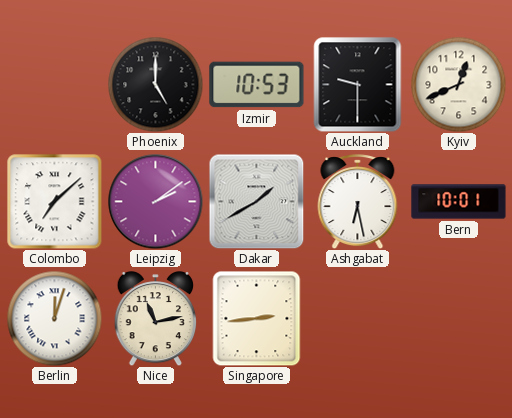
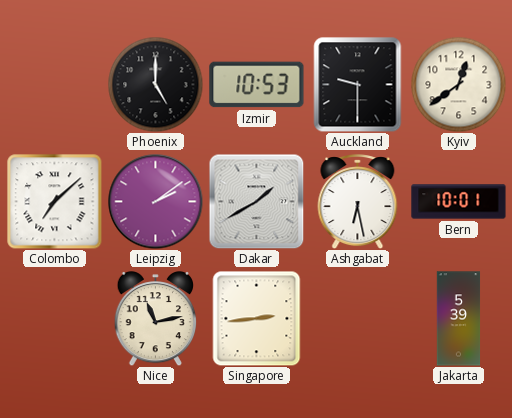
Kyiv: 12:41 -> 12:39 (458, 84)
Berlin: 12:03 -> none (54, 318)
Jakarta: none -> 5:39 (459, 319)
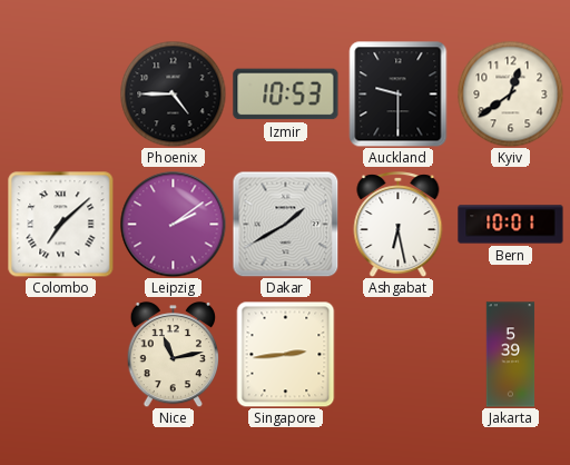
Phoenix: 5:00 -> 4:45 (173, 93)
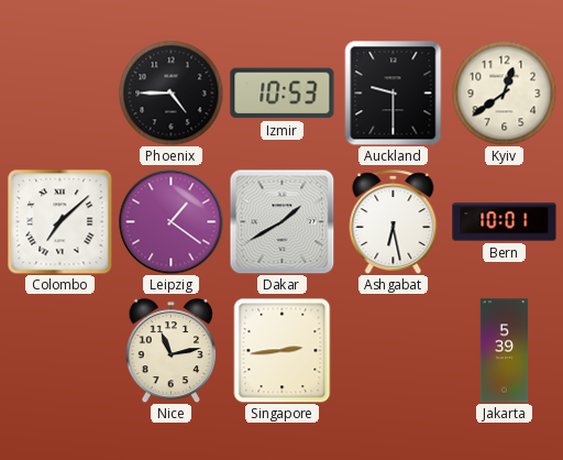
Leipzig: 2:09 -> 1:21 (170, 221)
